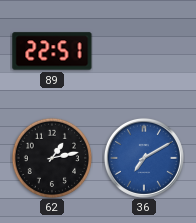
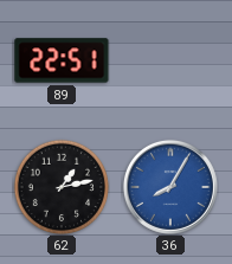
36: 7:10 -> 8:05 (170, 187)
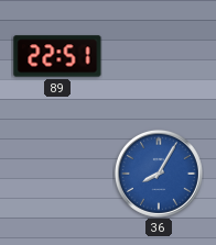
62: 1:13 -> none (60, 186)
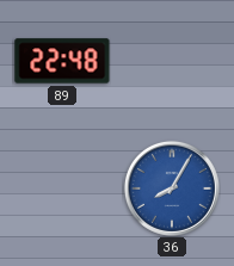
89: 22:51 -> 22:48 (62, 61)
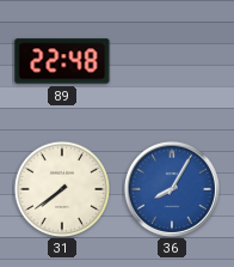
31: none -> 7:39 (61, 188)
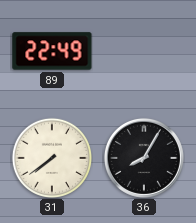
89: 22:48 -> 22:49 (52, 51)
36 dial: blue -> black (144, 158)
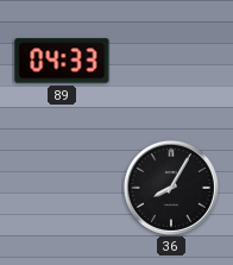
89: 22:49 -> 04:33 (62, 61)
31: 7:39 -> none (51, 157)
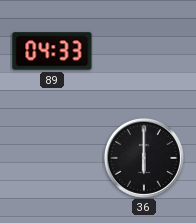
36: 8:05 -> 6:00 (144, 158)
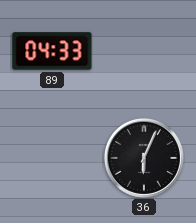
36: 6:00 -> 6:04 (144, 158)
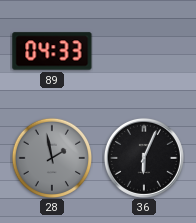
28: none -> 1:58 (51, 157)
